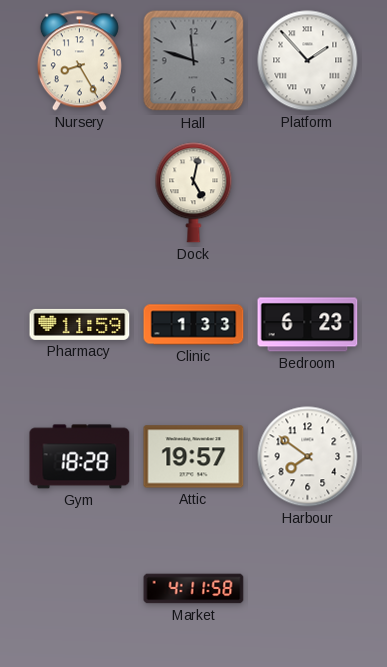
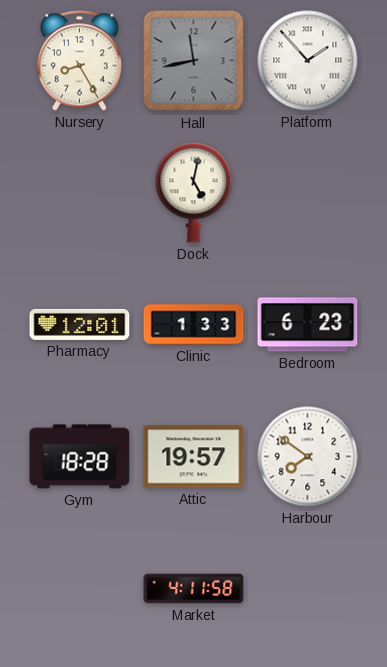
Hall: 11:48 -> 11:43 (194, 61)
Pharmacy: 11:59 -> 12:01 (80, 324)
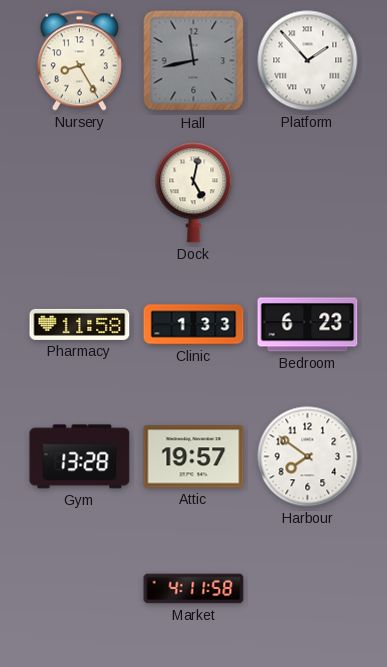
Pharmacy: 12:01 -> 11:58 (80, 324)
Gym: 18:28 -> 13:28 (80, 457)
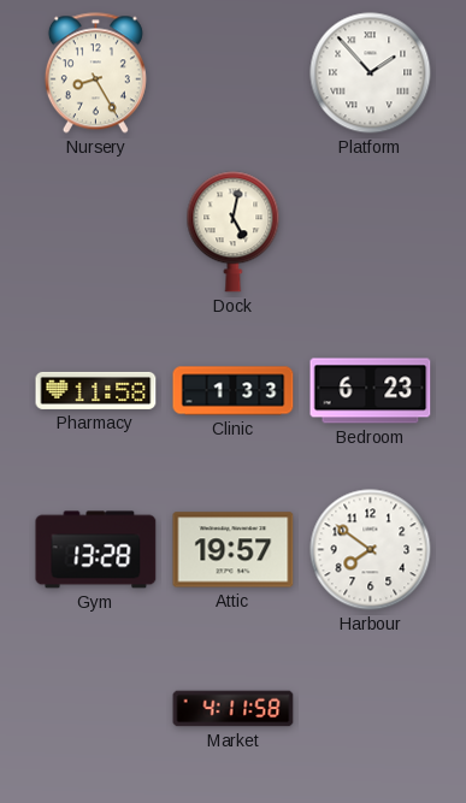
Hall: 11:43 -> none (194, 61)
